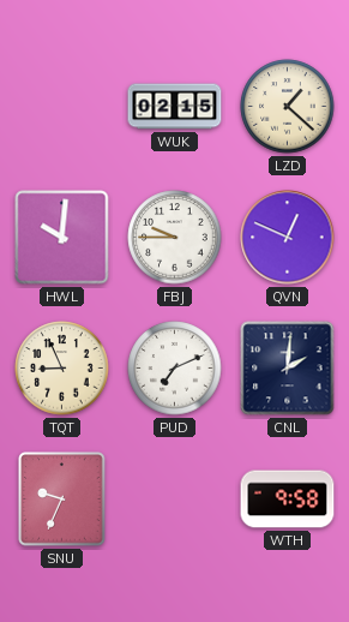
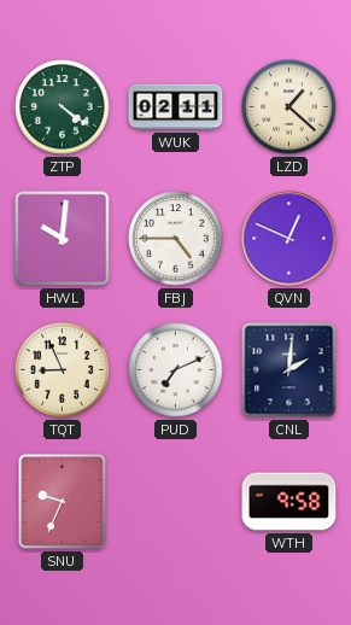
ZTP: none -> 4:21 (63, 107)
WUK: 02:15 -> 02:11 (176, 107)
FBJ: 9:45 -> 4:45 (176, 239)
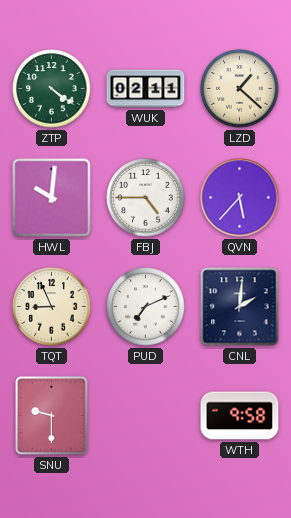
QVN: 12:49 -> 5:37 (240, 198)
SNU: 9:34 -> 9:30 (52, 416)
